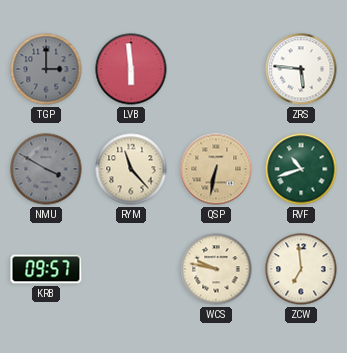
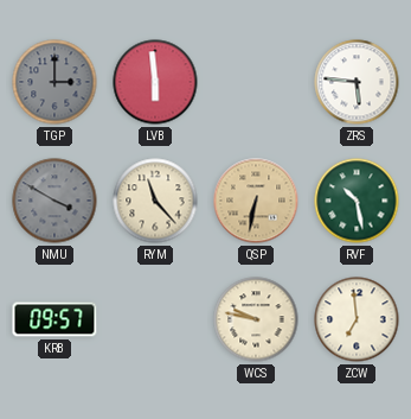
RVF: 10:42 -> 10:28 (357, 201)
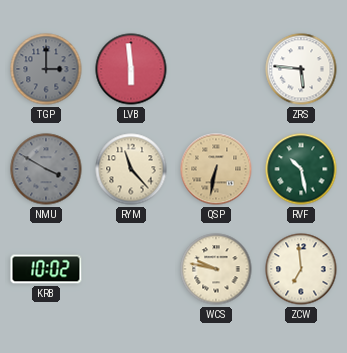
KRB: 09:57 -> 10:02 (46, 269)
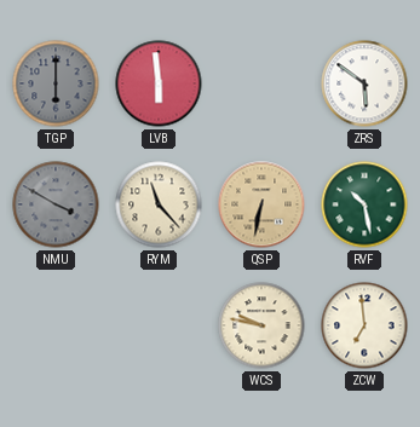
TGP: 3:00 -> 6:00 (56, 83)
ZRS: 5:46 -> 5:51 (364, 83)
KRB: 10:02 -> none (46, 269)
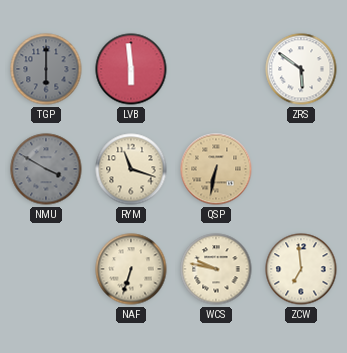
RYM: 11:23 -> 11:18 (131, 169)
RVF: 10:28 -> none (364, 204)
NAF: none -> 6:33 (131, 269)
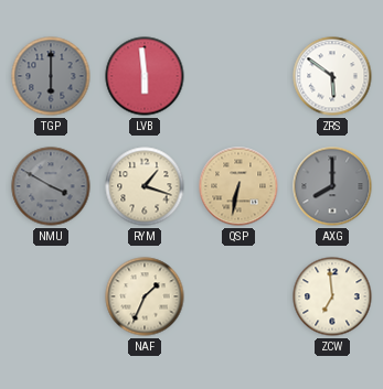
RYM: 11:18 -> 1:18 (145, 186)
AXG: none -> 8:00 (332, 186)
NAF: 6:33 -> 1:34 (145, 296)
WCS: 9:47 -> none (216, 269)
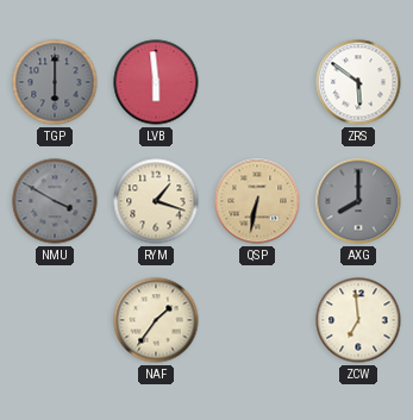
NAF: 1:34 -> 1:36 (156, 320)
